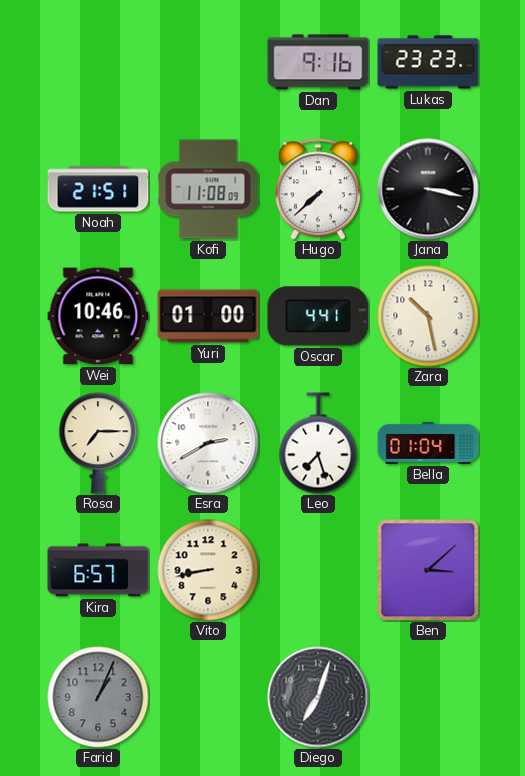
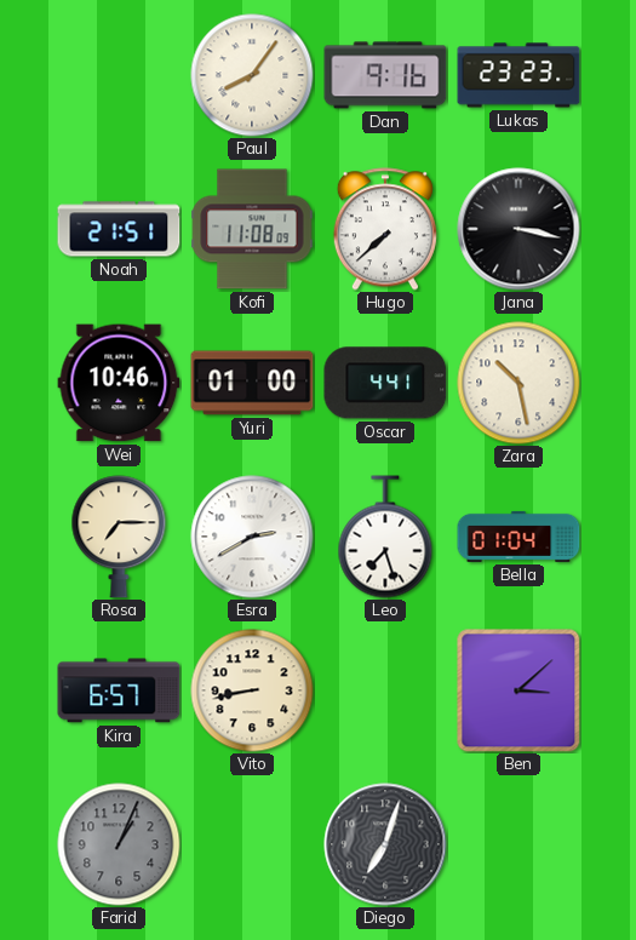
Paul: none -> 8:06 (252, 75)
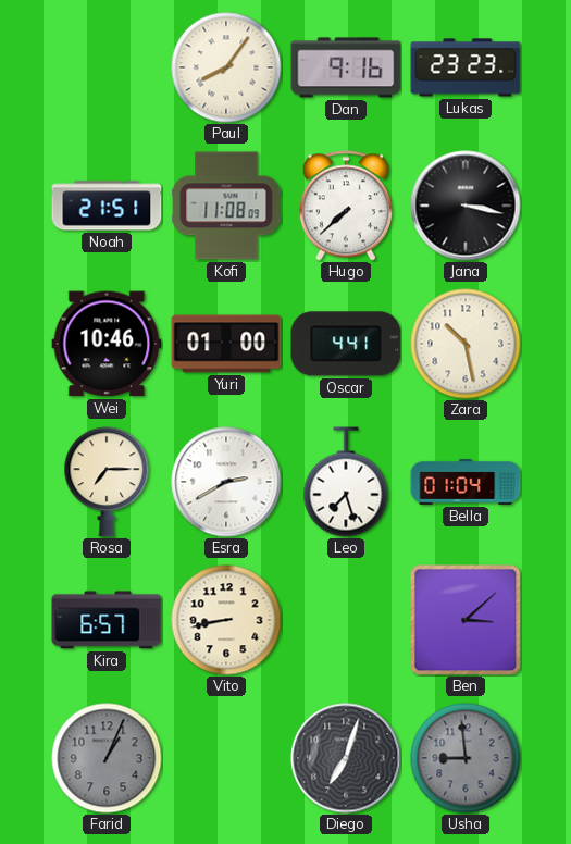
Usha: none -> 8:59 (466, 758)
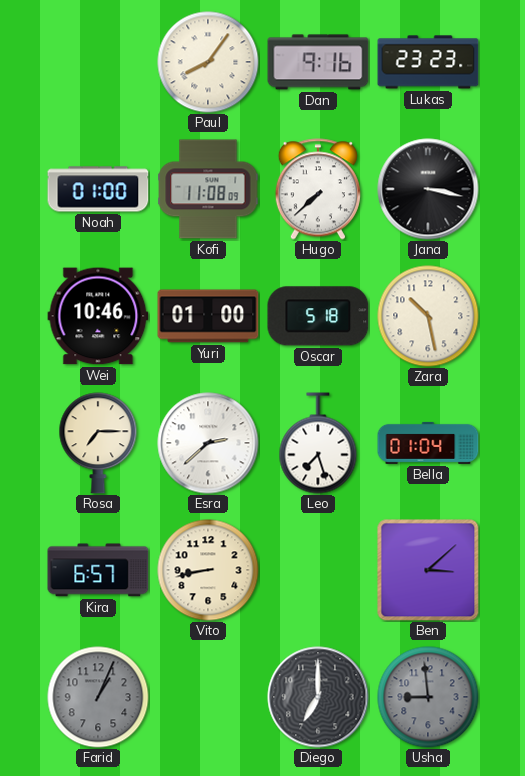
Noah: 21:51 -> 01:00 (98, 189)
Oscar: 4:41 -> 5:18 (318, 316)
Esra: 2:40 -> 2:38 (208, 443)
Diego: 7:03 -> 7:00 (318, 697)
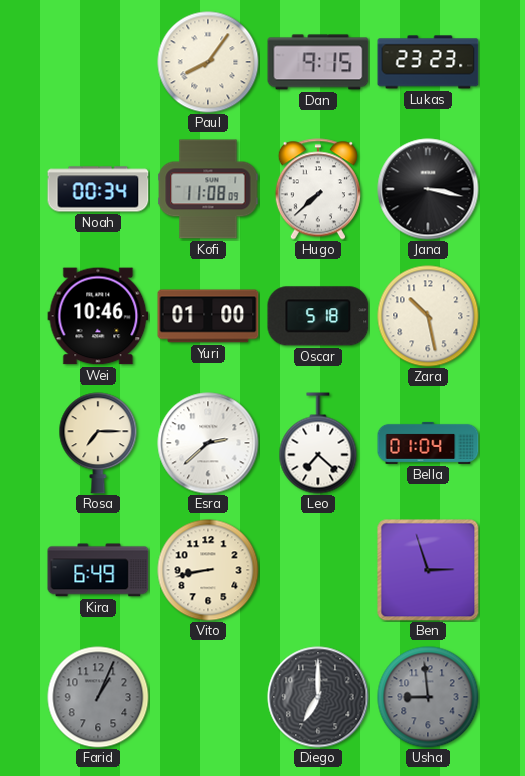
Dan: 9:16 -> 9:15 (318, 62)
Noah: 01:00 -> 00:34 (98, 189)
Leo: 7:27 -> 7:22 (318, 443)
Kira: 6:57 -> 6:49 (98, 570)
Ben: 3:08 -> 2:57 (428, 570)
